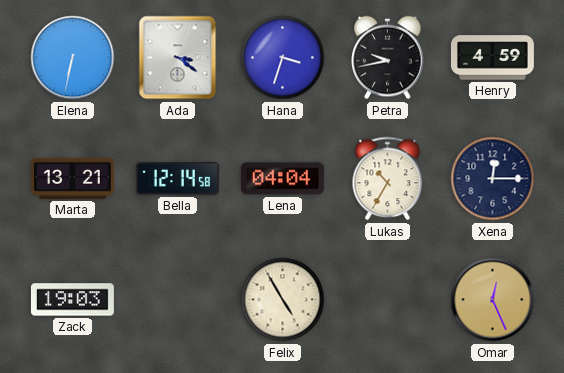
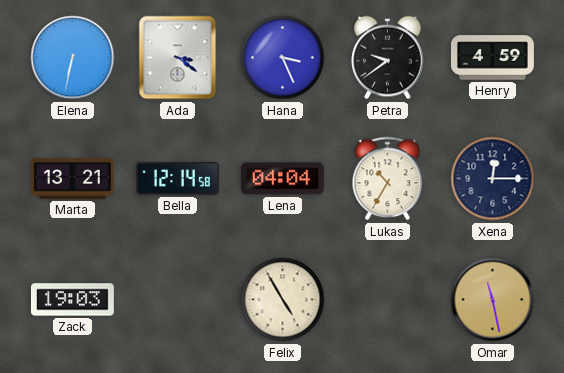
Hana: 3:33 -> 3:26 (283, 58)
Petra: 9:43 -> 9:39 (388, 58)
Omar: 12:26 -> 11:28 (493, 300)
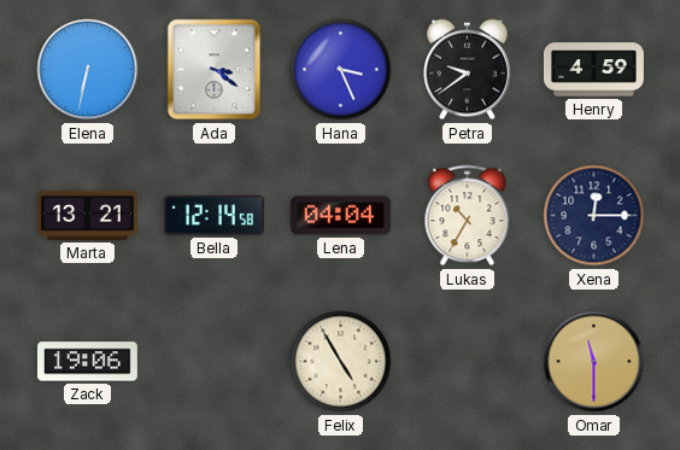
Zack: 19:03 -> 19:06 (87, 362)
Omar: 11:28 -> 11:30 (594, 362)
